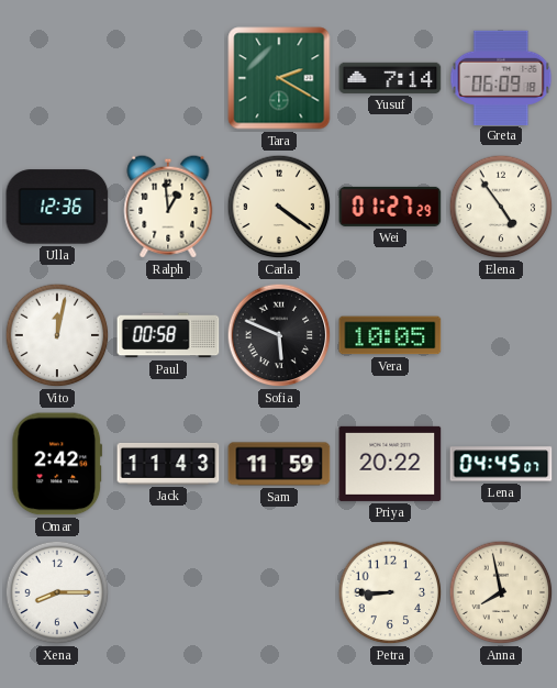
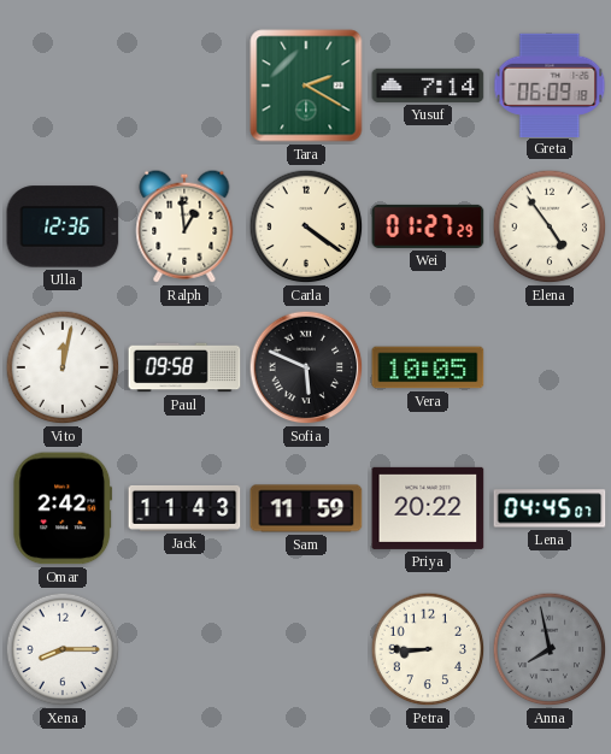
Paul: 00:58 -> 09:58 (184, 367)
Anna dial: cream -> grey (550, 649)
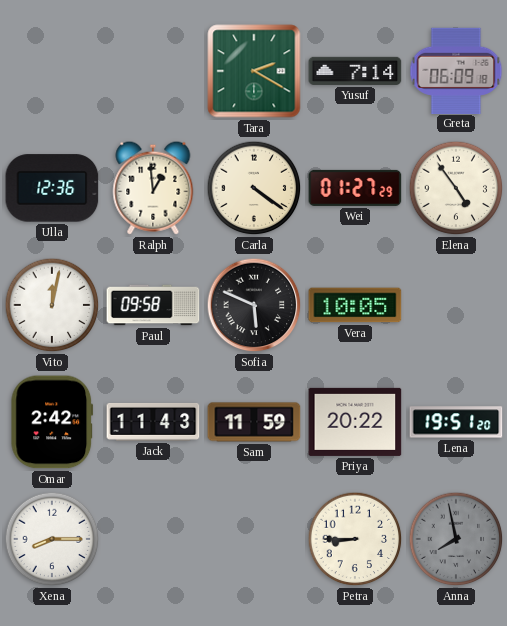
Lena: 04:45 -> 19:51 (456, 422)
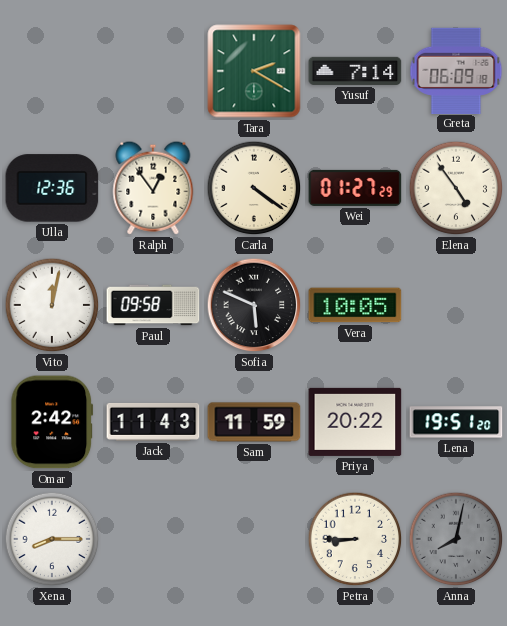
Ralph: 12:59 -> 12:54 (153, 188)
Anna: 7:58 -> 8:02 (456, 539)
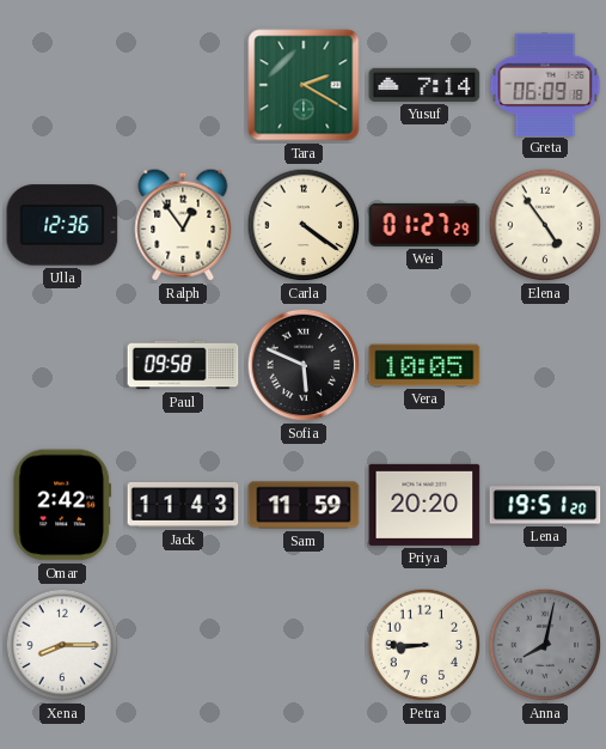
Vito: 12:02 -> none (52, 305)
Priya: 20:22 -> 20:20 (424, 505)
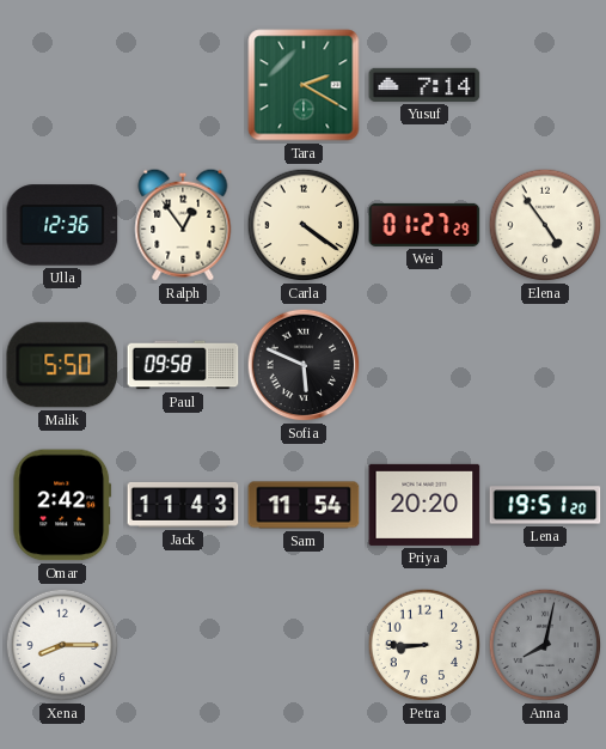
Greta: 06:09 -> none (545, 84)
Malik: none -> 5:50 (62, 365)
Vera: 10:05 -> none (424, 365)
Sam: 11:59 -> 11:54 (304, 505)
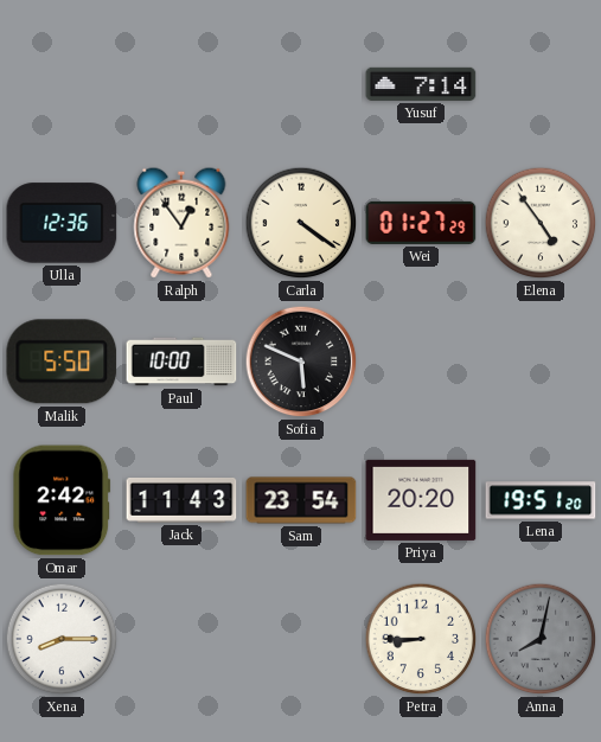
Tara: 2:20 -> none (304, 85)
Paul: 09:58 -> 10:00 (181, 362)
Sam: 11:54 -> 23:54 (301, 500)
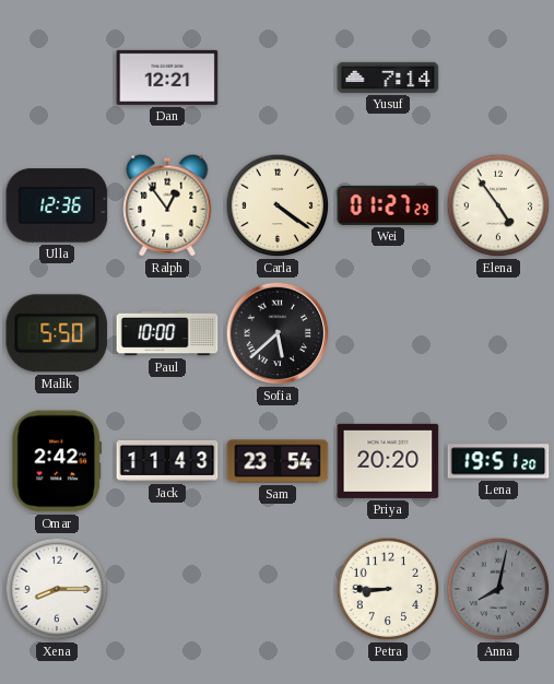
Dan: none -> 12:21 (167, 78)
Sofia: 5:49 -> 5:38 (278, 333)
